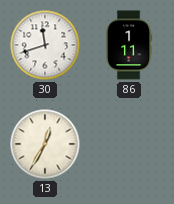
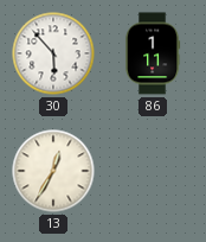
30: 11:42 -> 5:53 (53, 53)
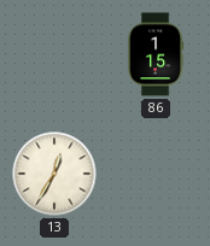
30: 5:53 -> none (53, 53)
86: 1:11 -> 1:15 (156, 54)
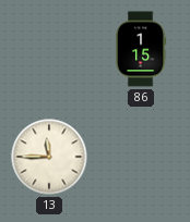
13: 12:35 -> 11:45 (49, 157)
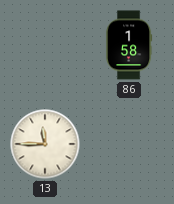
86: 1:15 -> 1:58 (129, 45)
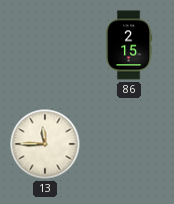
86: 1:58 -> 2:15 (129, 45)
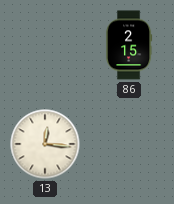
13: 11:45 -> 12:16 (45, 144)
